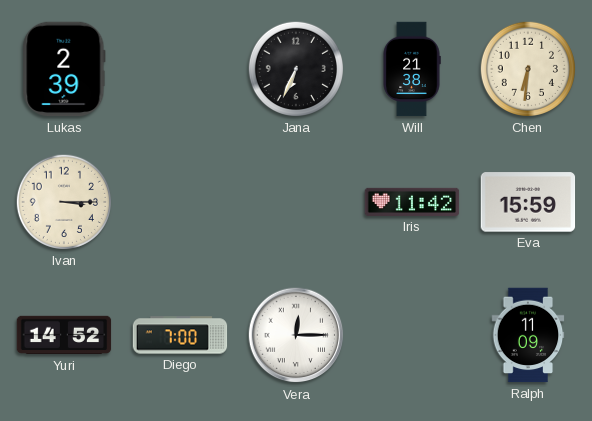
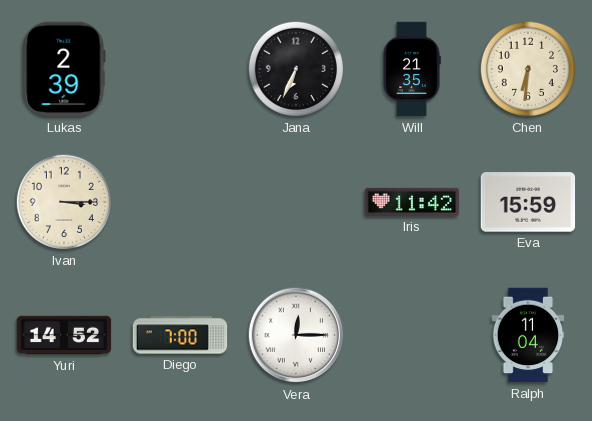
Will: 21:38 -> 21:35 (412, 69)
Ralph: 11:09 -> 11:04 (528, 335)
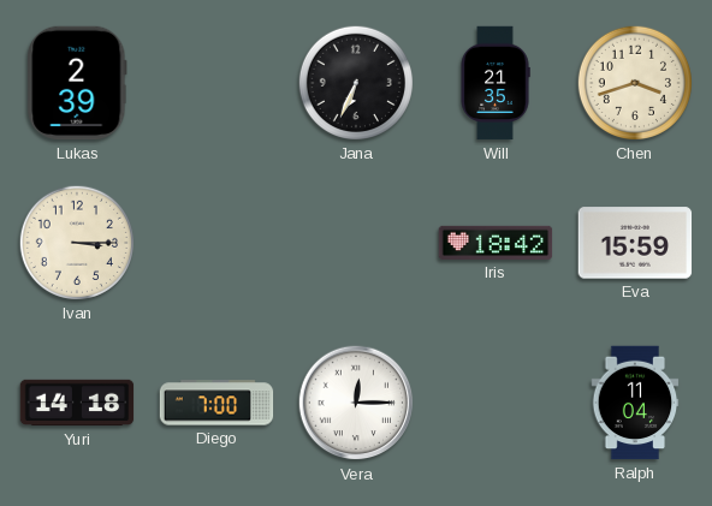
Chen: 6:31 -> 3:42 (635, 83)
Iris: 11:42 -> 18:42 (496, 243)
Yuri: 14:52 -> 14:18 (77, 403)
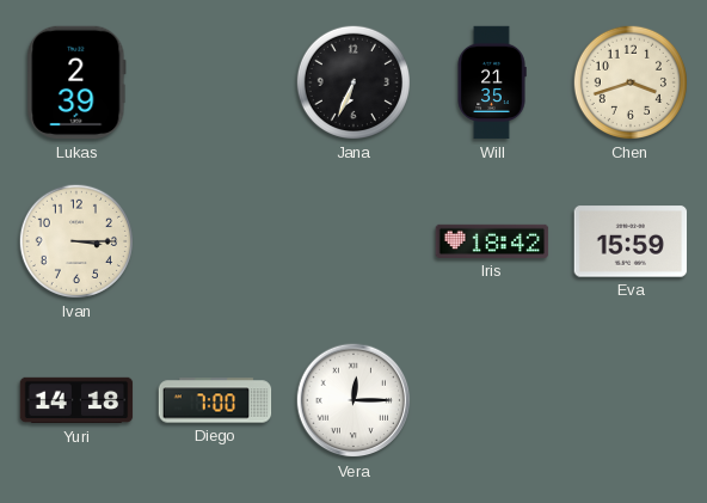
Ralph: 11:04 -> none (635, 403)
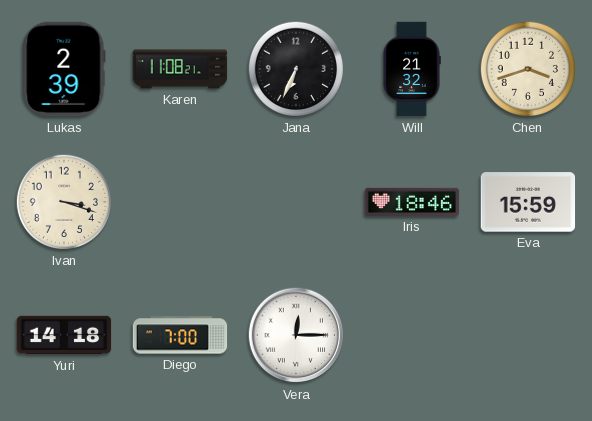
Karen: none -> 11:08 (180, 69)
Will: 21:35 -> 21:32 (412, 69)
Ivan: 3:15 -> 3:18 (64, 202)
Iris: 18:42 -> 18:46 (412, 202)
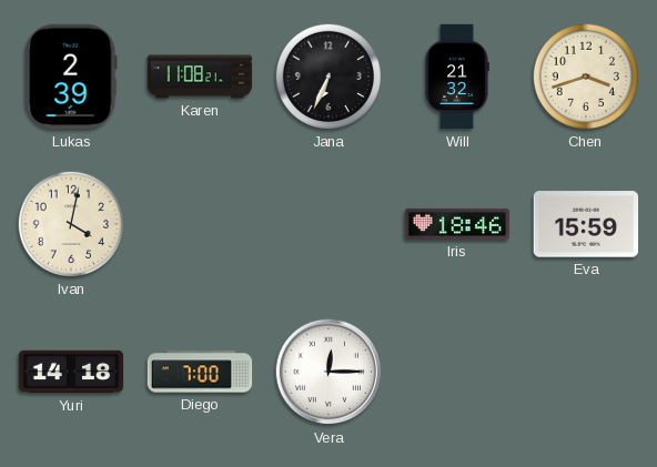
Ivan: 3:18 -> 4:02 (71, 224)
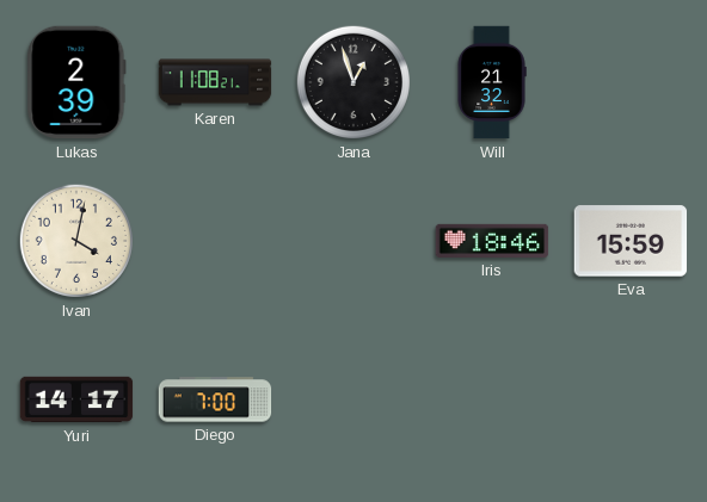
Jana: 6:34 -> 12:57 (353, 82)
Chen: 3:42 -> none (586, 77)
Yuri: 14:18 -> 14:17 (76, 399)
Vera: 12:15 -> none (328, 372)
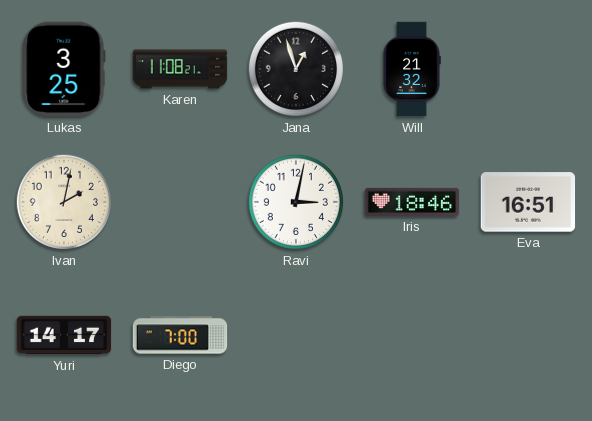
Lukas: 2:39 -> 3:25 (64, 69)
Ivan: 4:02 -> 2:02 (64, 202)
Ravi: none -> 3:02 (296, 202)
Eva: 15:59 -> 16:51 (528, 202)
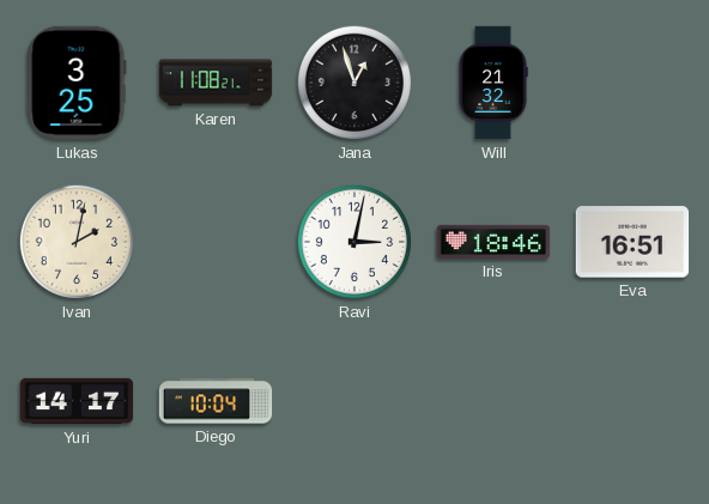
Diego: 7:00 -> 10:04 (216, 401)
